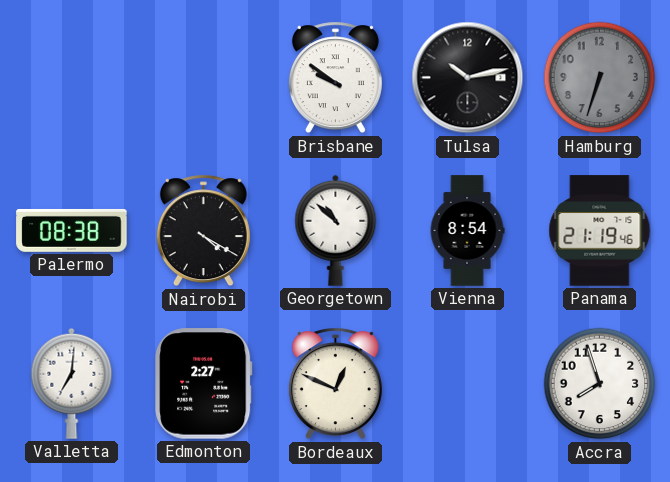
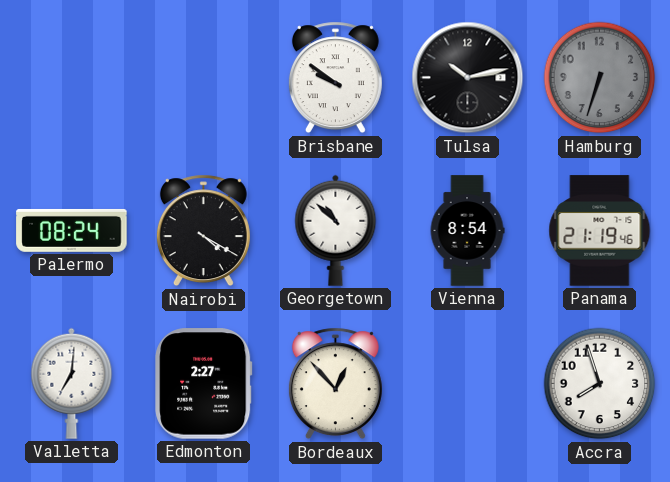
Palermo: 08:38 -> 08:24 (72, 230)
Bordeaux: 12:49 -> 12:53 (335, 384)
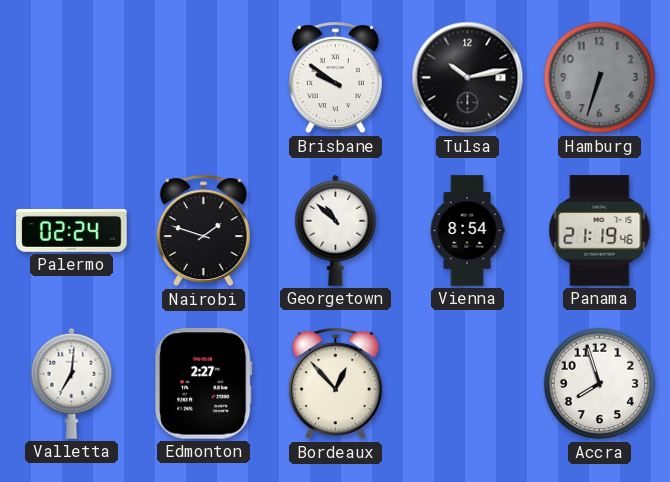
Palermo: 08:24 -> 02:24 (72, 230)
Nairobi: 4:20 -> 1:48 (203, 231)
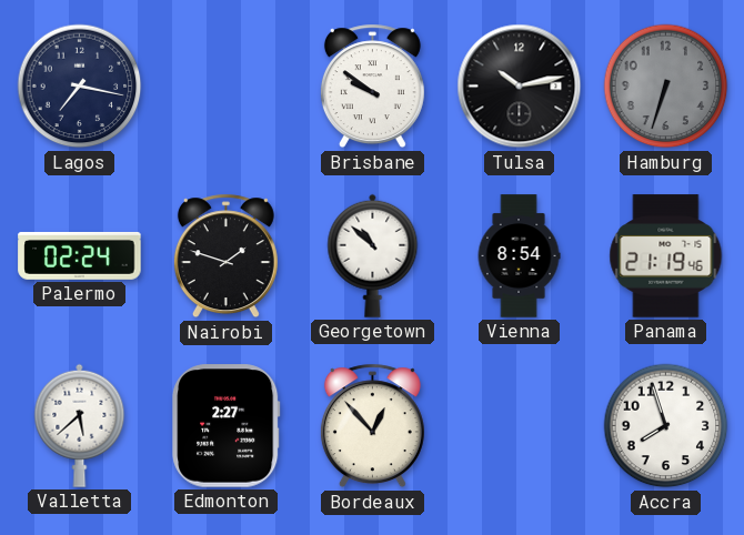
Lagos: none -> 7:17 (80, 87)
Valletta: 7:01 -> 5:38 (80, 425)
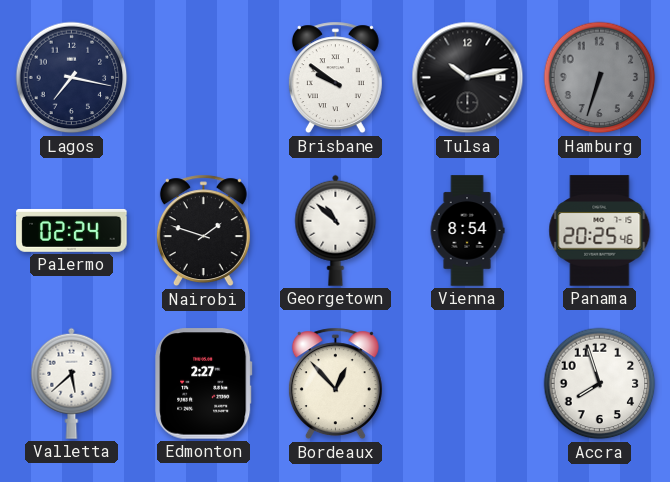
Panama: 21:19 -> 20:25 (600, 231)
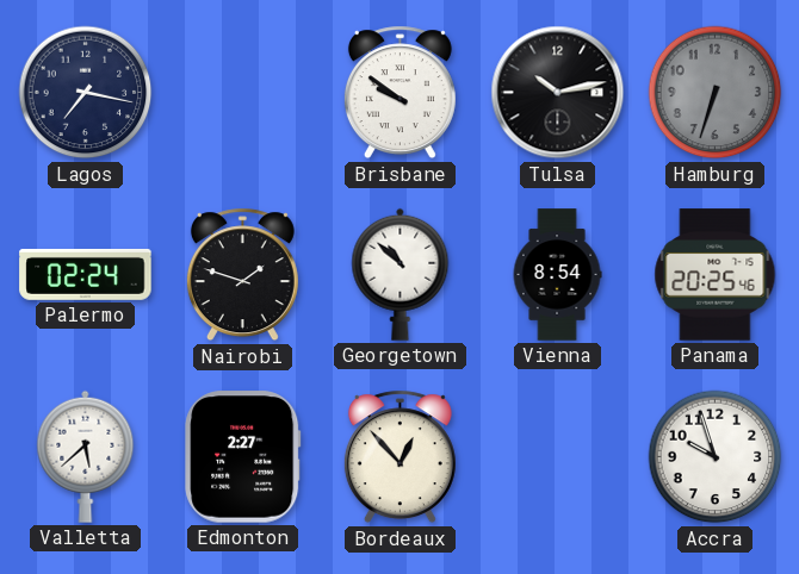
Accra: 7:57 -> 9:57 (716, 457)
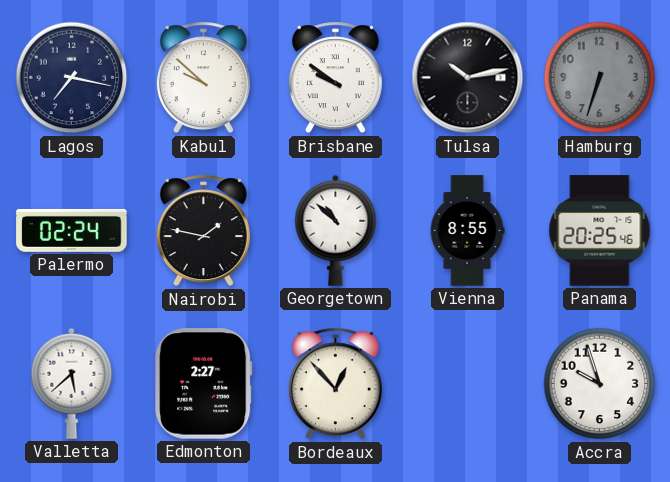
Kabul: none -> 9:52 (203, 78)
Nairobi: 1:48 -> 1:47 (203, 231)
Vienna: 8:54 -> 8:55 (467, 231)
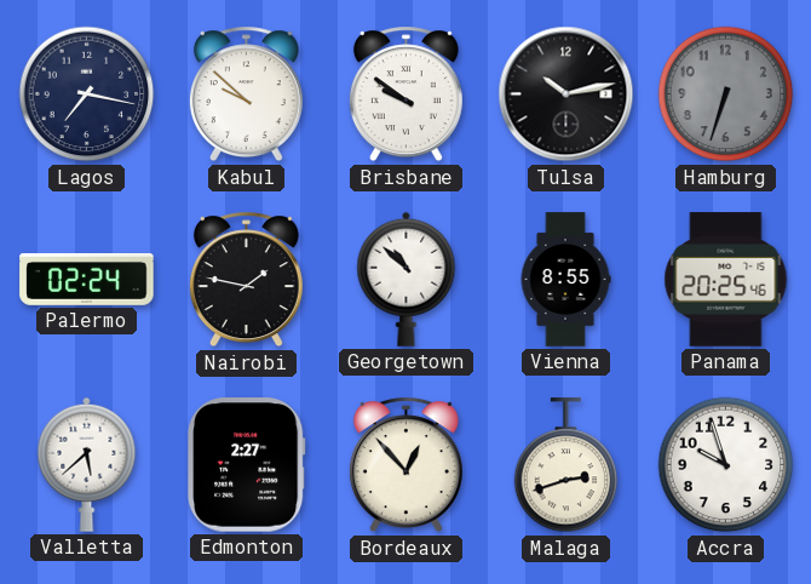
Malaga: none -> 2:42 (566, 465)
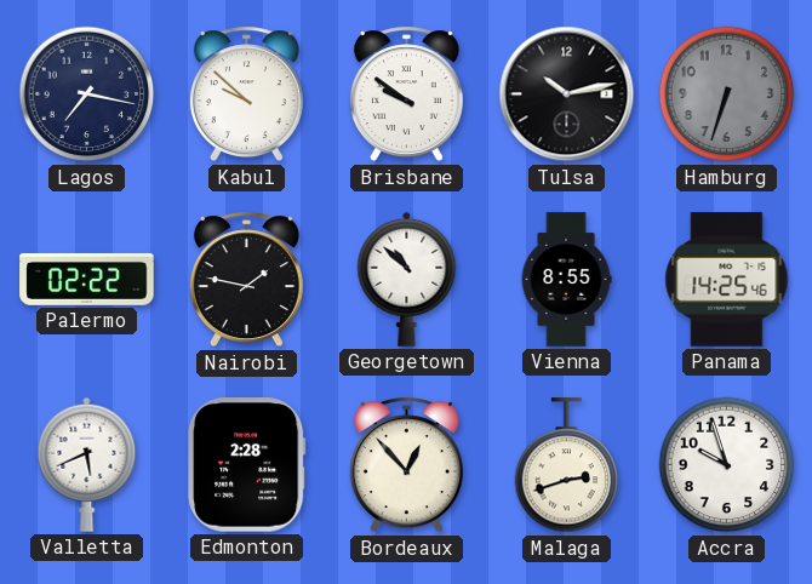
Palermo: 02:24 -> 02:22 (87, 279)
Panama: 20:25 -> 14:25 (727, 280)
Valletta: 5:38 -> 5:41 (87, 464)
Edmonton: 2:27 -> 2:28 (247, 465)
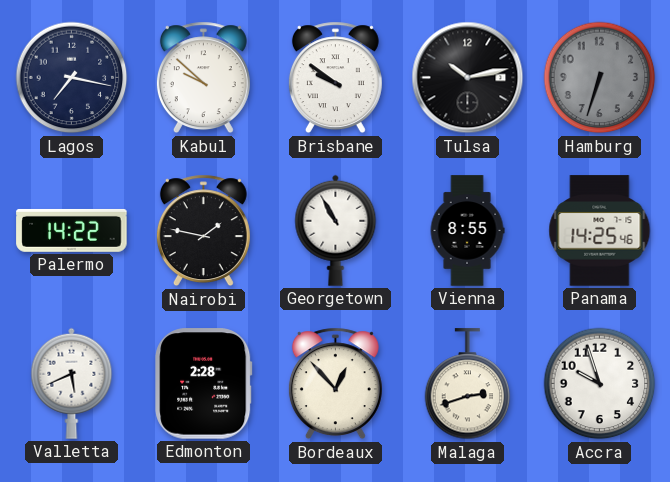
Palermo: 02:22 -> 14:22 (72, 230)
Georgetown: 10:52 -> 10:55 (336, 230)
